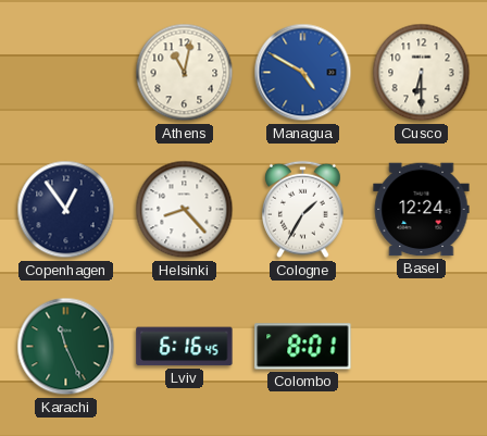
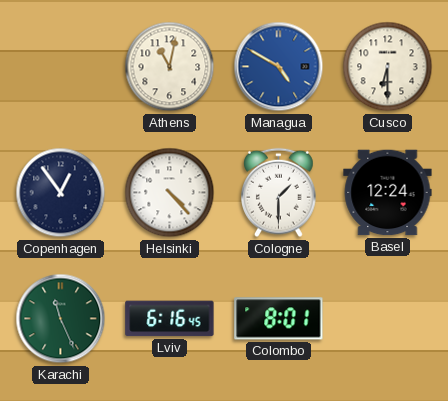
Helsinki: 8:23 -> 4:23 (170, 193)
Cologne: 1:35 -> 1:30 (279, 193)
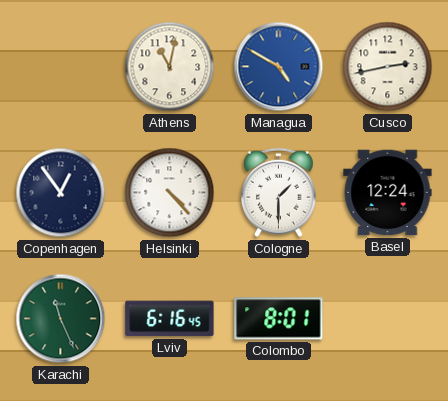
Cusco: 6:30 -> 2:43 (388, 67)
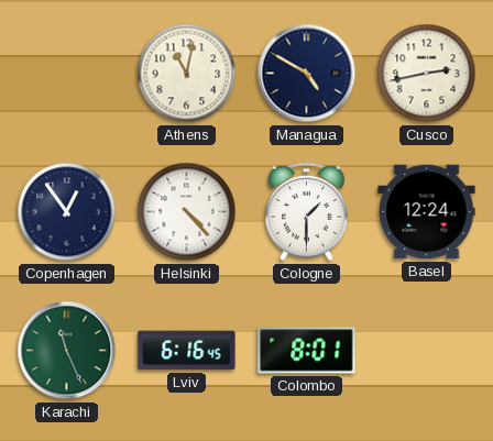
Managua dial: blue -> navy (307, 74)
